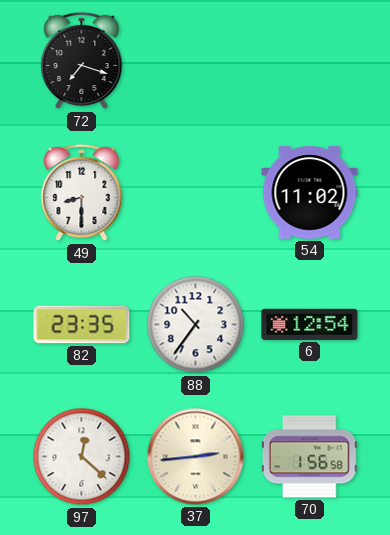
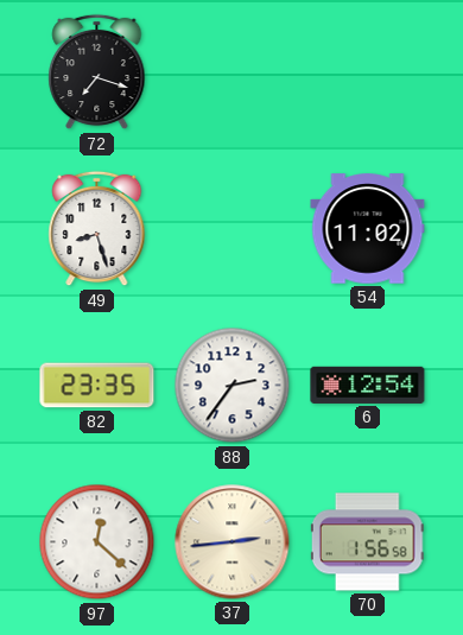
49: 8:30 -> 8:27 (97, 229)
88: 10:36 -> 2:36 (233, 386)
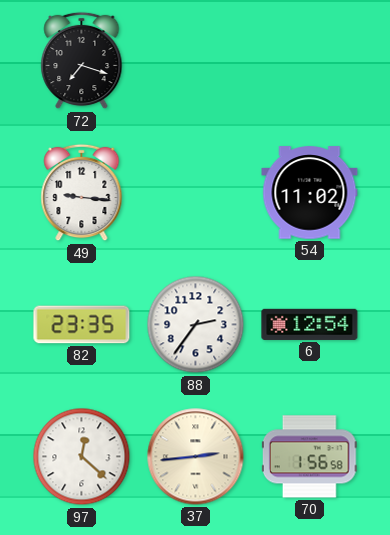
49: 8:27 -> 9:16 (82, 193)
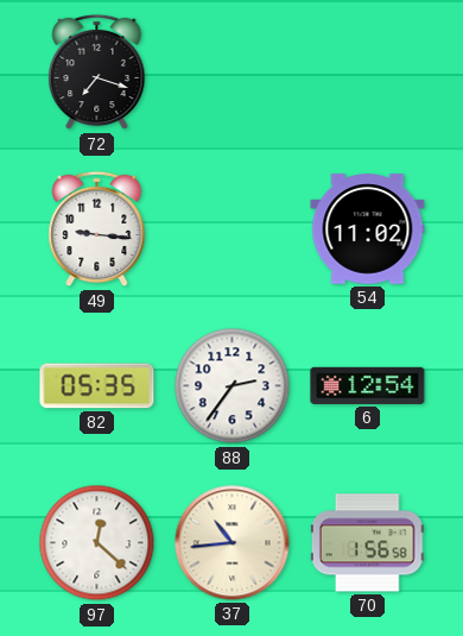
82: 23:35 -> 05:35 (97, 386)
37: 2:44 -> 10:44 (233, 543)
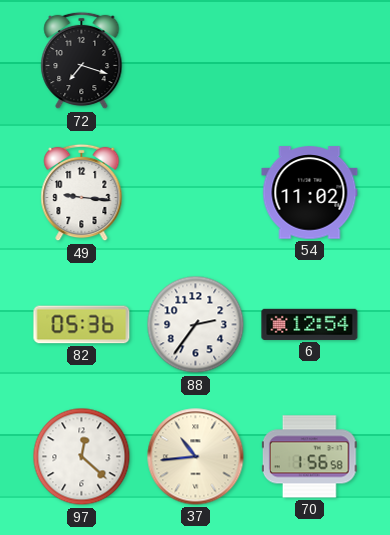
82: 05:35 -> 05:36 (82, 325)
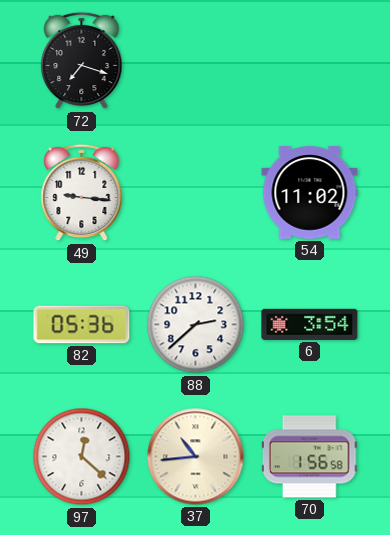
88: 2:36 -> 2:38 (196, 325)
6: 12:54 -> 3:54 (310, 324)
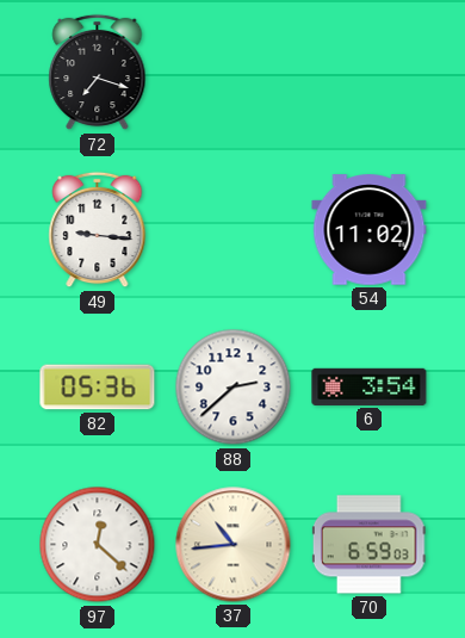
70: 1:56 -> 6:59 (368, 545)
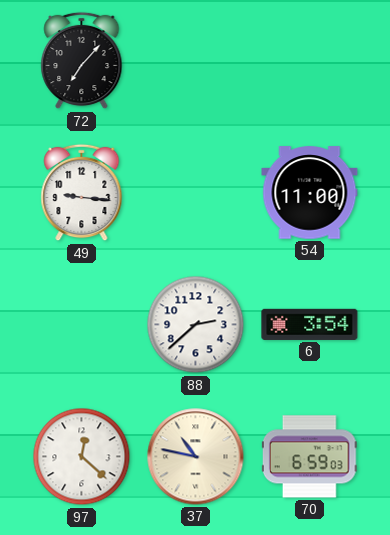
72: 7:18 -> 7:07 (82, 61)
54: 11:02 -> 11:00 (310, 193)
82: 05:36 -> none (98, 388)
37: 10:44 -> 10:47 (196, 457)
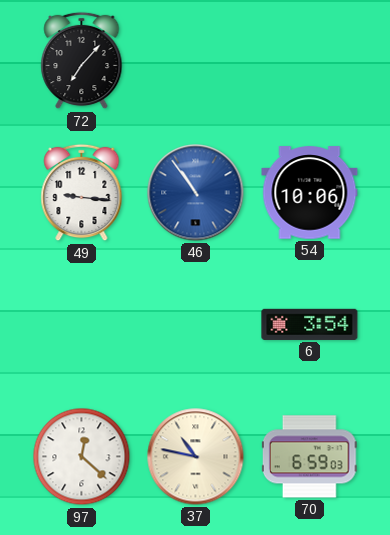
46: none -> 10:54 (196, 193)
54: 11:00 -> 10:06 (310, 193)
88: 2:38 -> none (196, 325)
